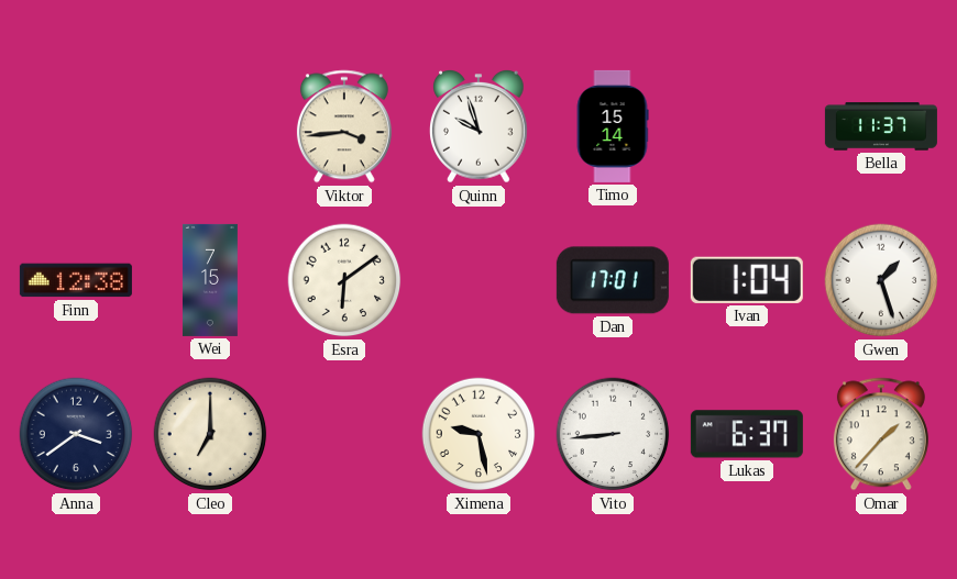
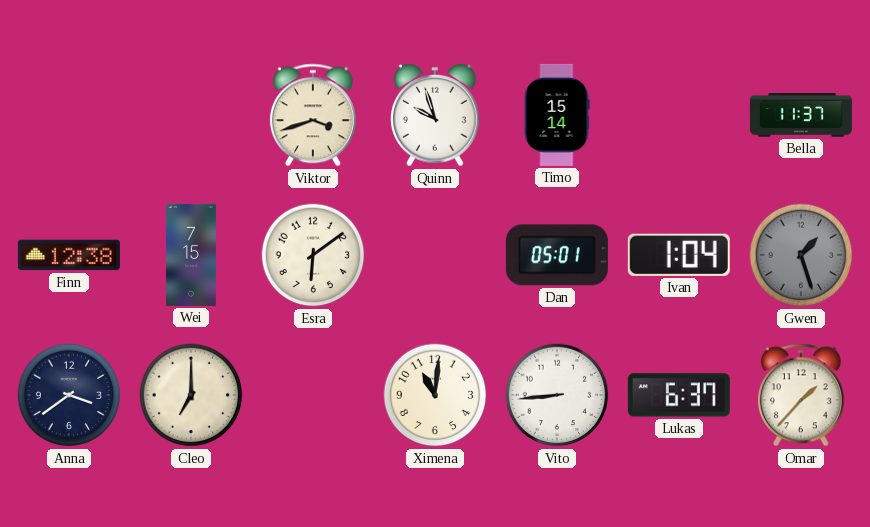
Viktor: 3:44 -> 3:42 (313, 115)
Dan: 17:01 -> 05:01 (557, 255)
Gwen dial: white -> grey (801, 255)
Ximena: 9:28 -> 11:01 (435, 395)
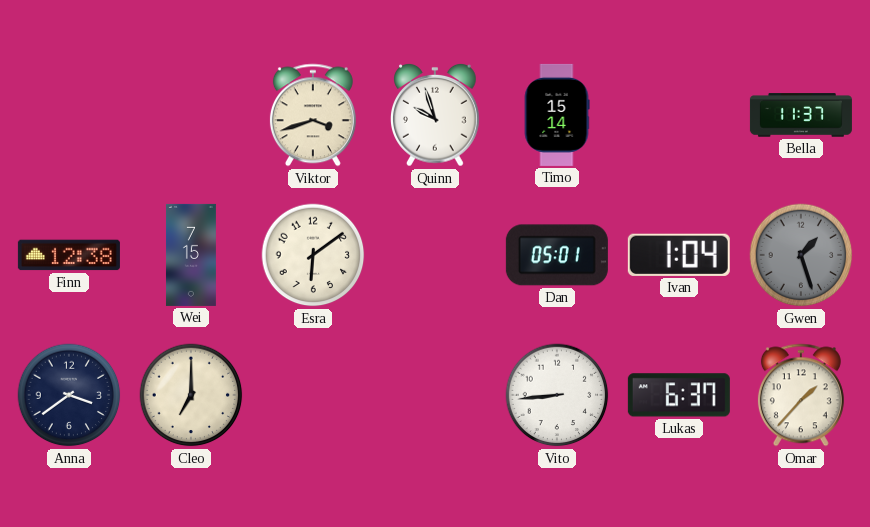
Ximena: 11:01 -> none (435, 395)
